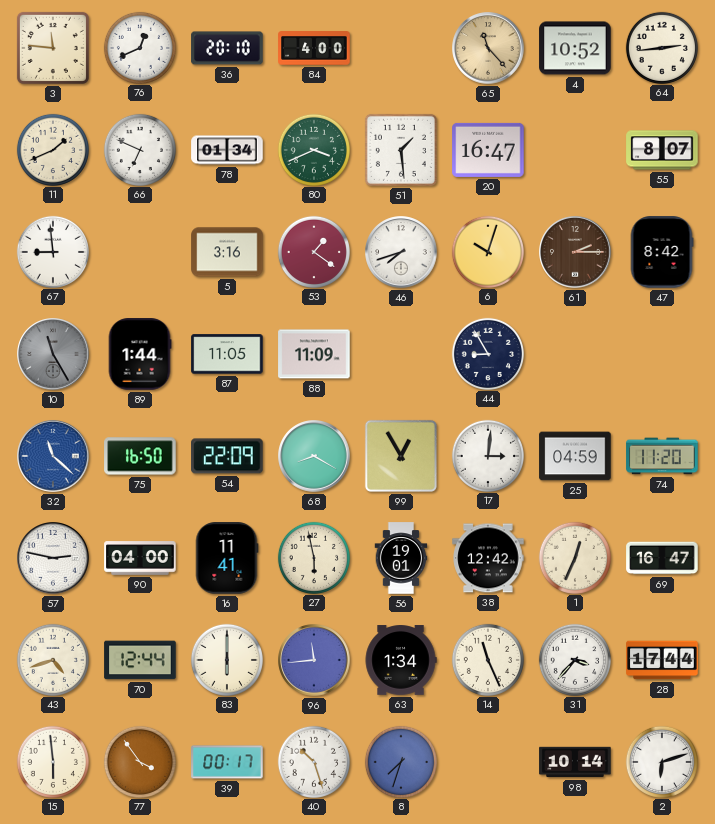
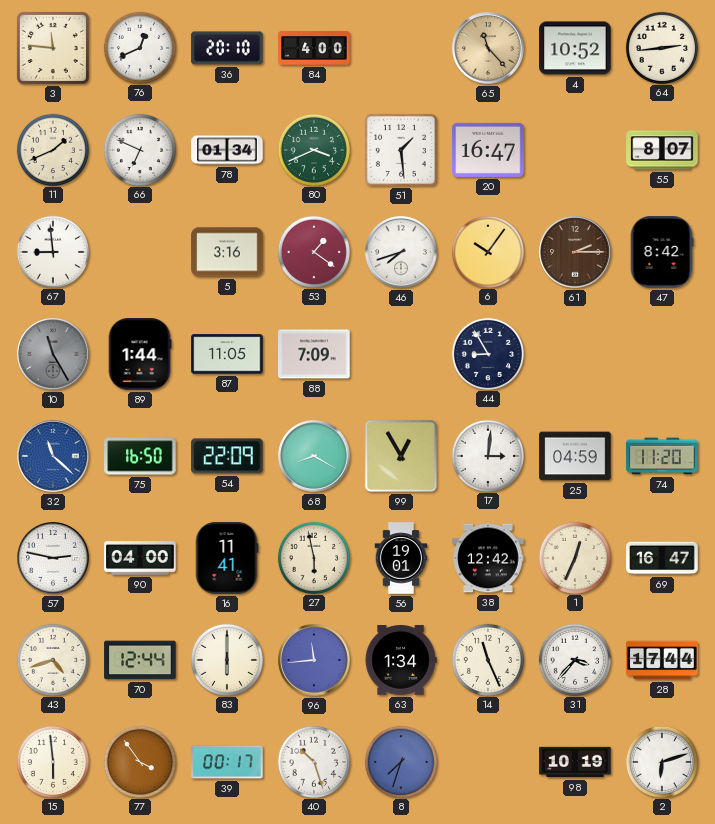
6: 10:03 -> 10:06 (487, 251)
88: 11:09 -> 7:09 (314, 354)
98: 10:14 -> 10:19 (575, 762)
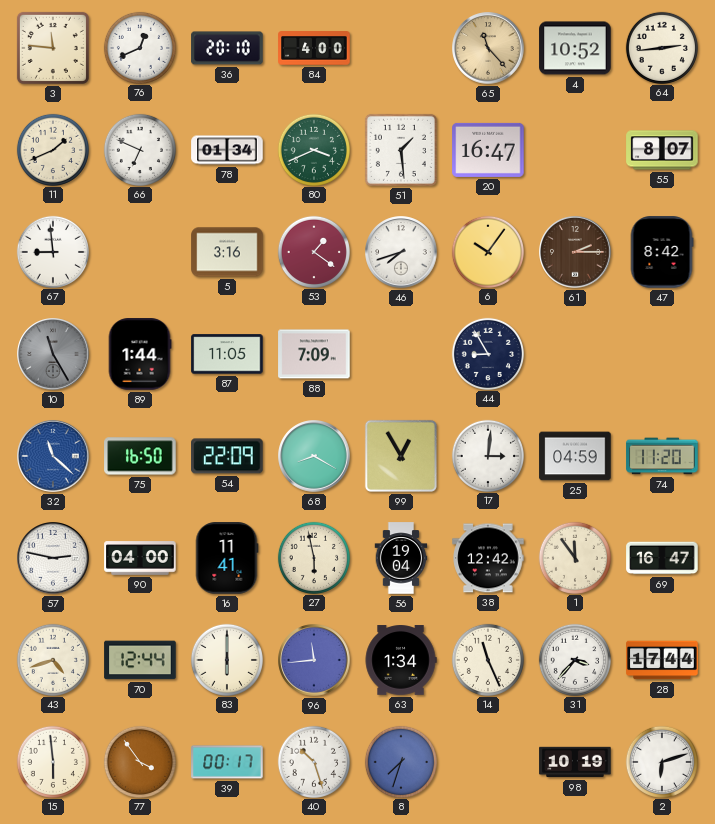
56: 19:01 -> 19:04 (401, 558)
1: 12:34 -> 11:54 (574, 557)
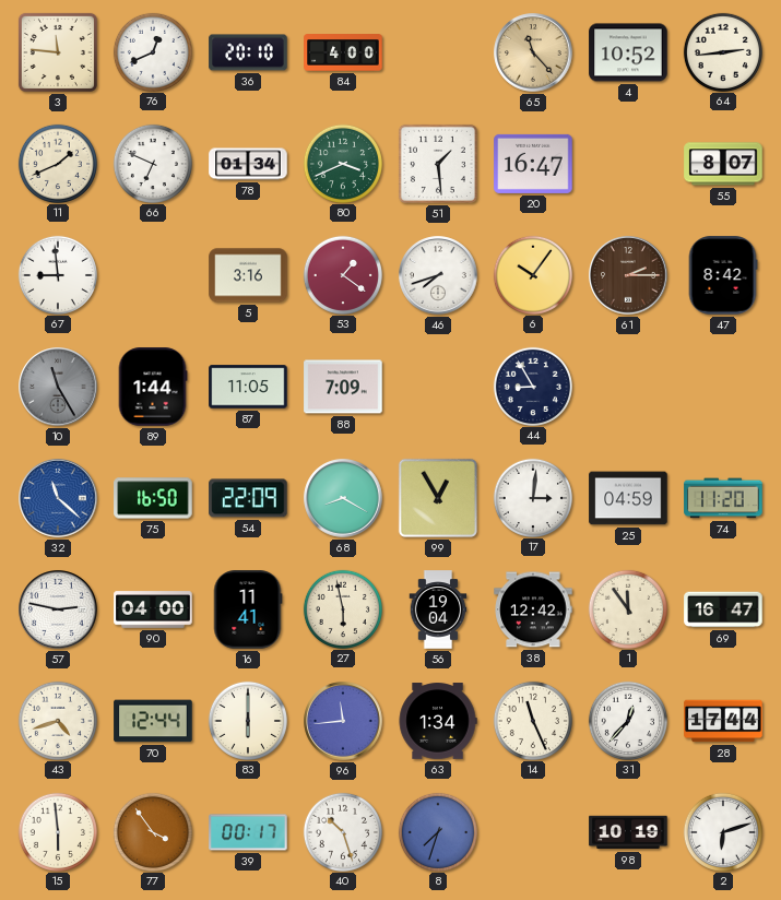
31: 3:37 -> 12:37 (627, 720)
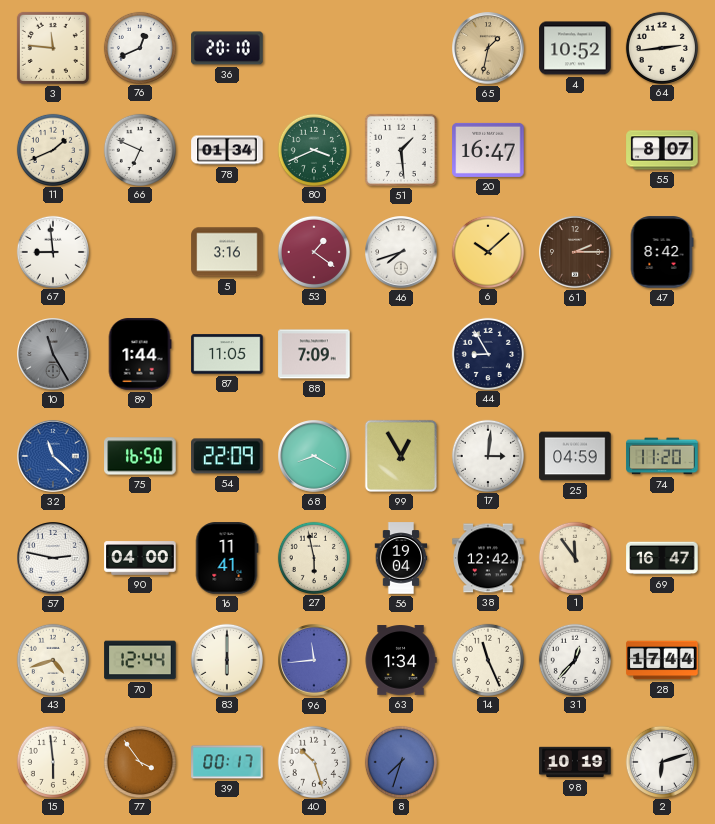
84: 4:00 -> none (343, 52)
65: 11:23 -> 1:32 (488, 48)
6: 10:06 -> 10:08 (487, 251)
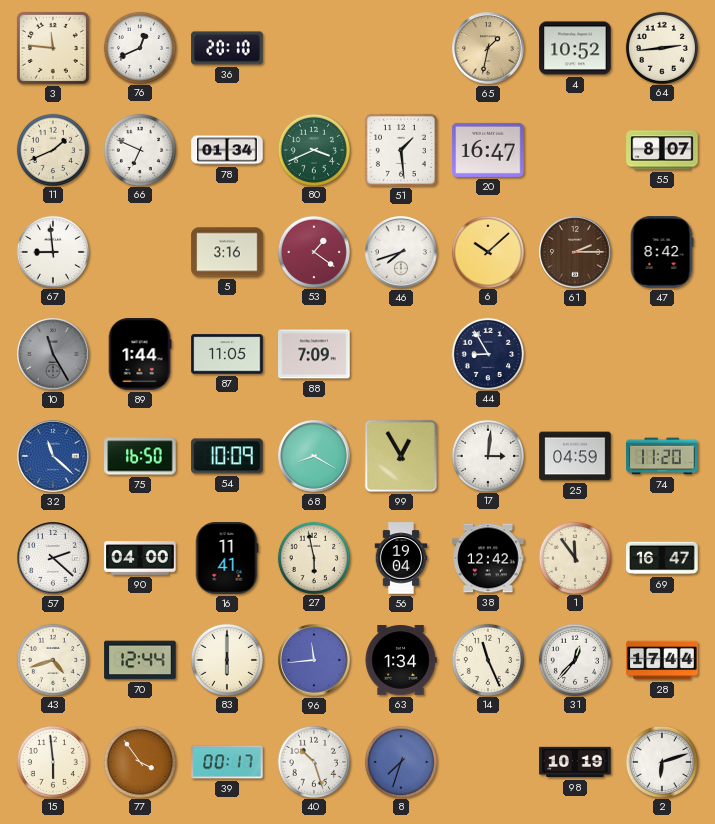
54: 22:09 -> 10:09 (227, 456)
57: 2:47 -> 2:22 (53, 558)
